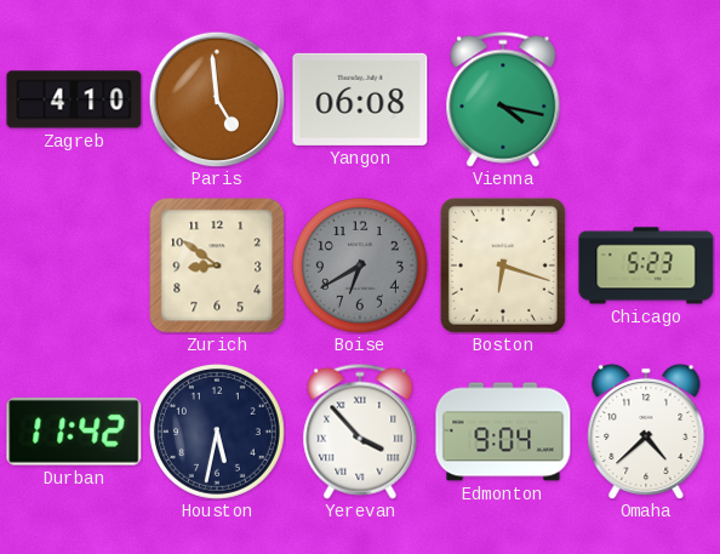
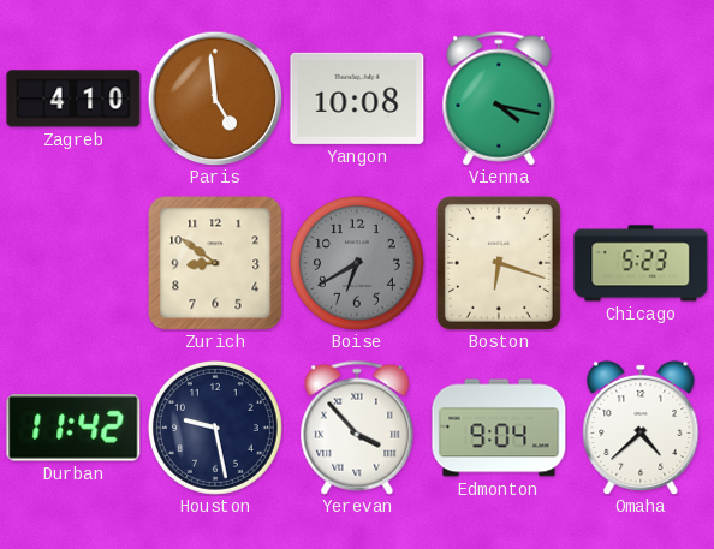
Yangon: 06:08 -> 10:08 (357, 99)
Houston: 5:32 -> 9:28 (215, 428)
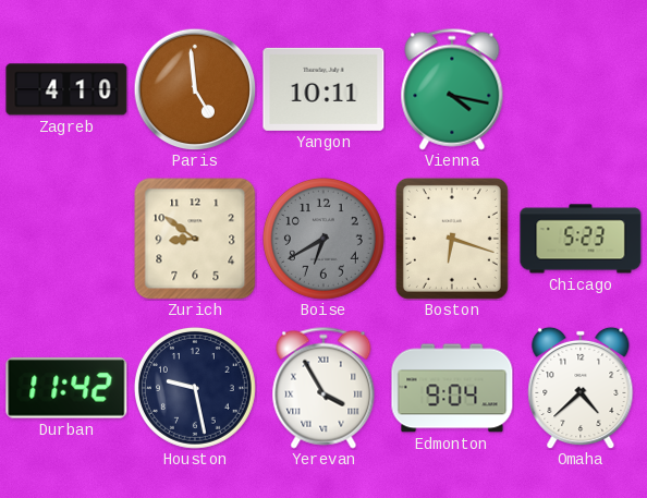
Yangon: 10:08 -> 10:11 (323, 89)
Yerevan: 3:53 -> 3:55 (323, 388)
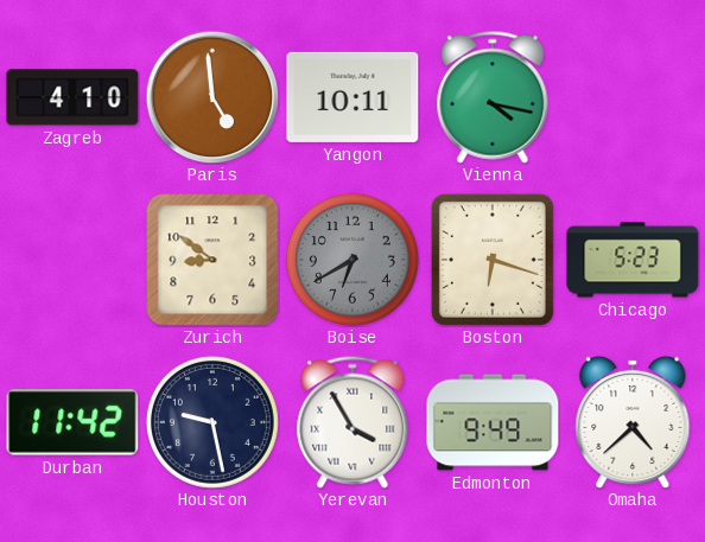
Edmonton: 9:04 -> 9:49 (493, 422)
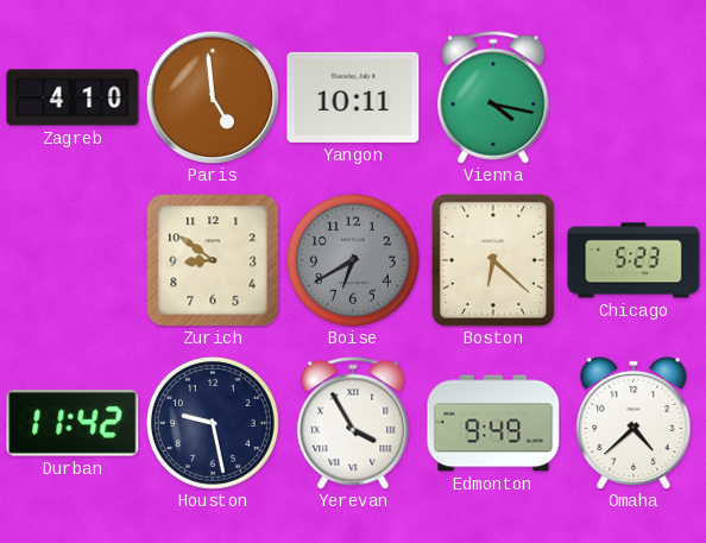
Boston: 6:18 -> 6:22 (493, 260)
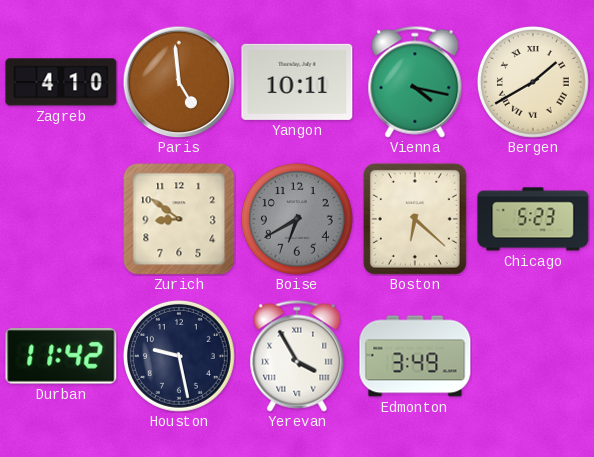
Bergen: none -> 1:40 (533, 82)
Edmonton: 9:49 -> 3:49 (415, 356)
Omaha: 4:38 -> none (633, 423)
